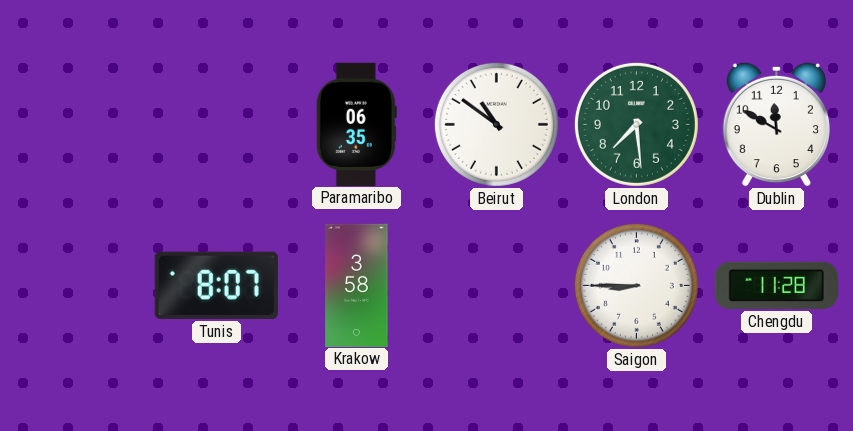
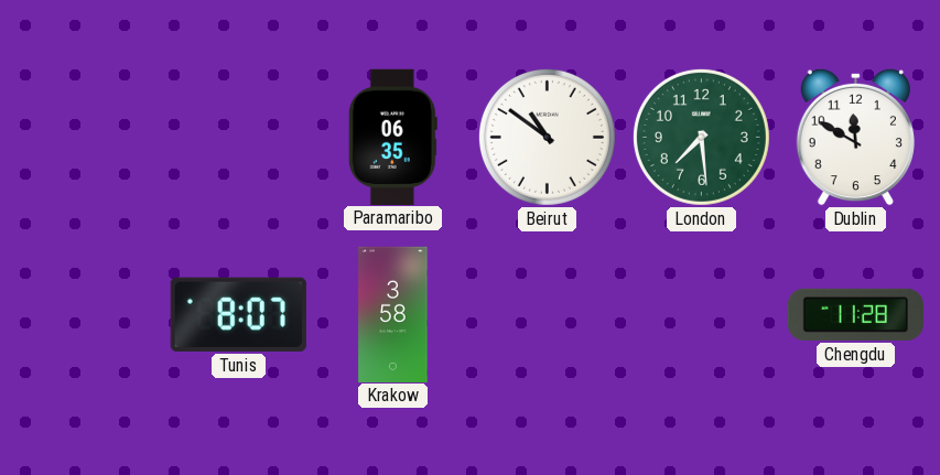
Saigon: 8:45 -> none (636, 285)
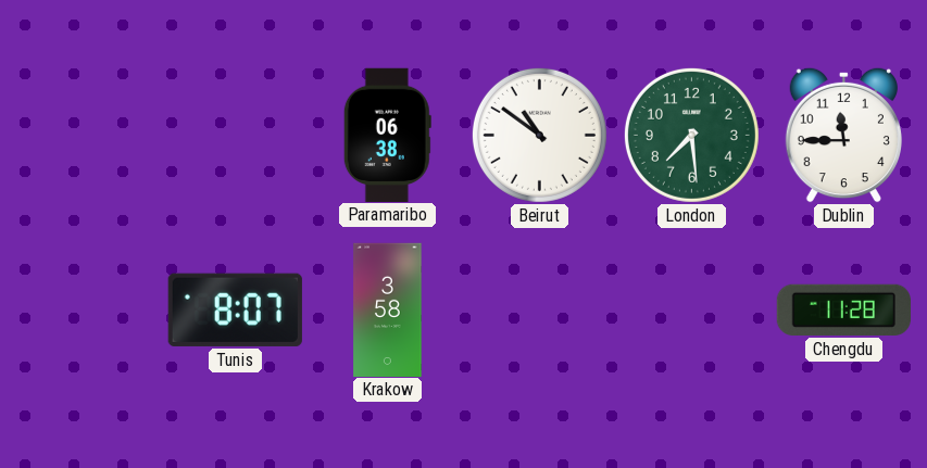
Paramaribo: 06:35 -> 06:38 (387, 135)
Dublin: 11:50 -> 11:45 (843, 135)
